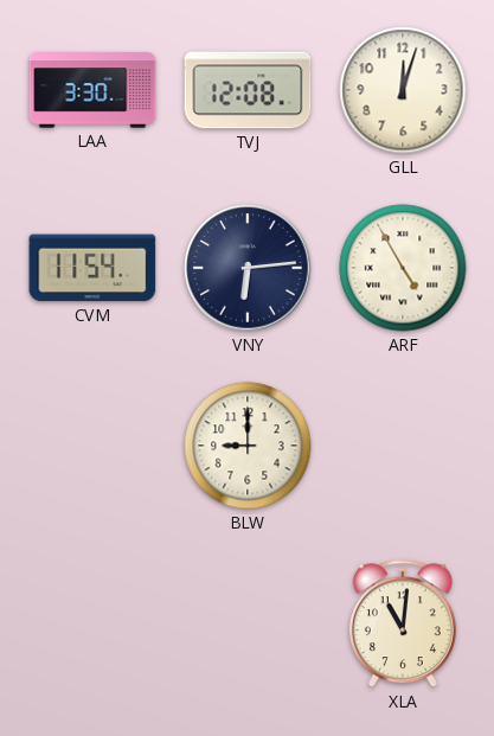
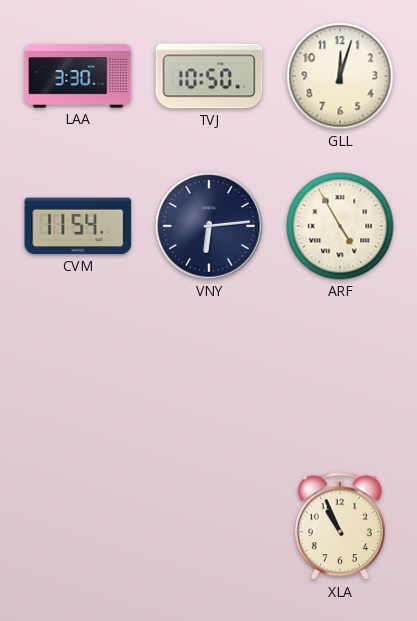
TVJ: 12:08 -> 10:50 (209, 76)
BLW: 9:00 -> none (248, 446)
XLA: 11:01 -> 10:56 (340, 527)
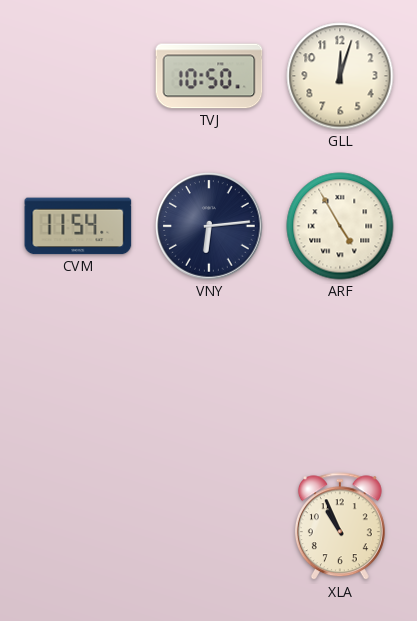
LAA: 3:30 -> none (78, 76)
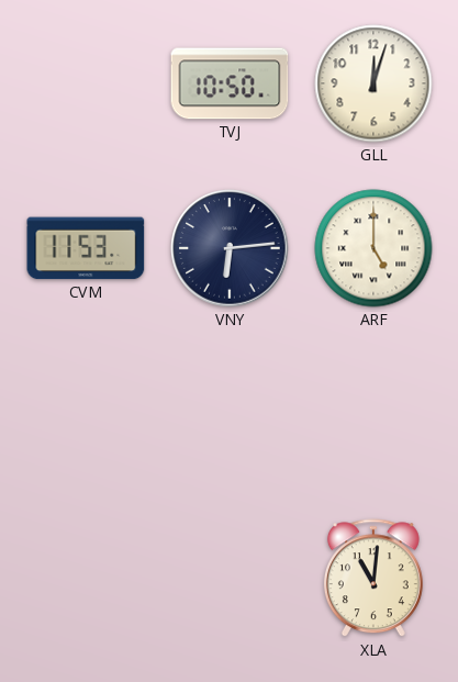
CVM: 11:54 -> 11:53 (86, 248)
ARF: 4:55 -> 5:00 (373, 248)
XLA: 10:56 -> 11:01 (373, 579)
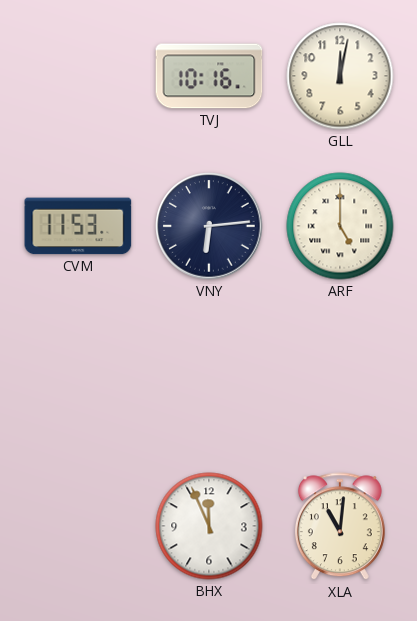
TVJ: 10:50 -> 10:16 (209, 76)
GLL: 12:03 -> 12:02 (340, 76)
BHX: none -> 11:56 (209, 526)
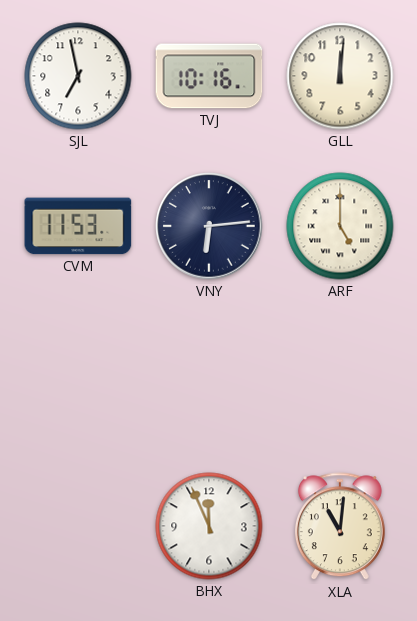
SJL: none -> 6:58 (78, 76)
GLL: 12:02 -> 12:01 (340, 76)
